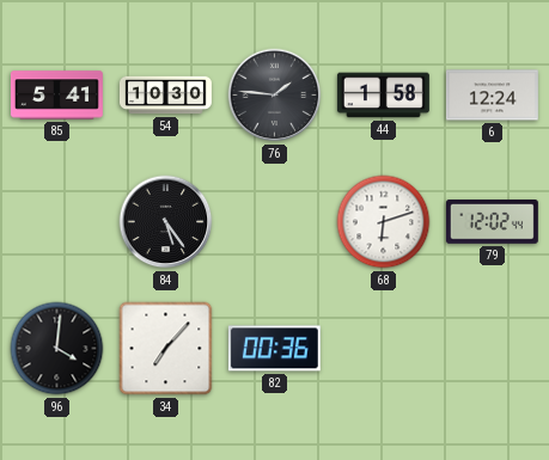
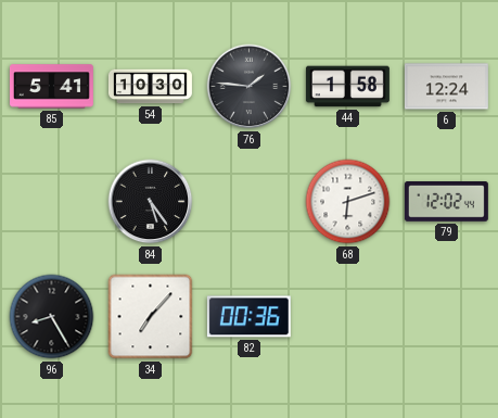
96: 4:01 -> 8:25 (52, 317)
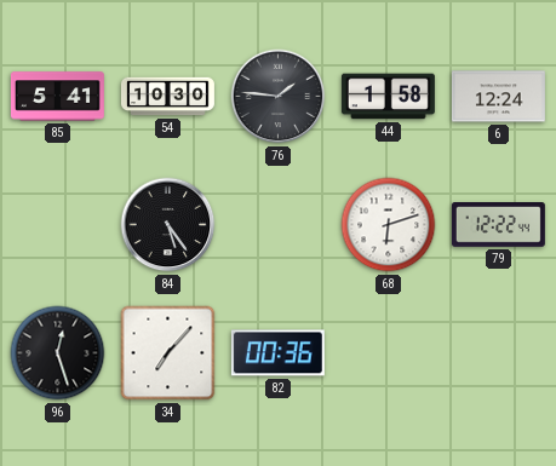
79: 12:02 -> 12:22 (498, 225)
96: 8:25 -> 12:27 (58, 353)
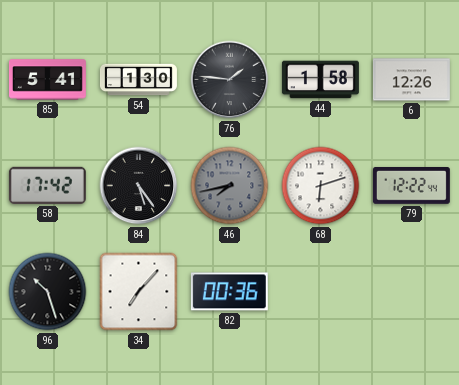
54: 10:30 -> 1:30 (139, 80)
6: 12:24 -> 12:26 (411, 80)
58: none -> 17:42 (47, 185)
46: none -> 7:43 (230, 186)
96: 12:27 -> 10:27 (48, 292)
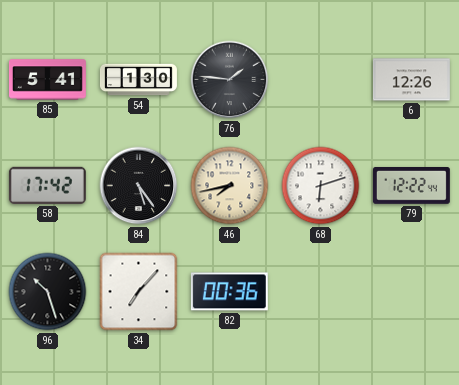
44: 1:58 -> none (320, 80)
46 dial: grey -> cream (230, 186)
